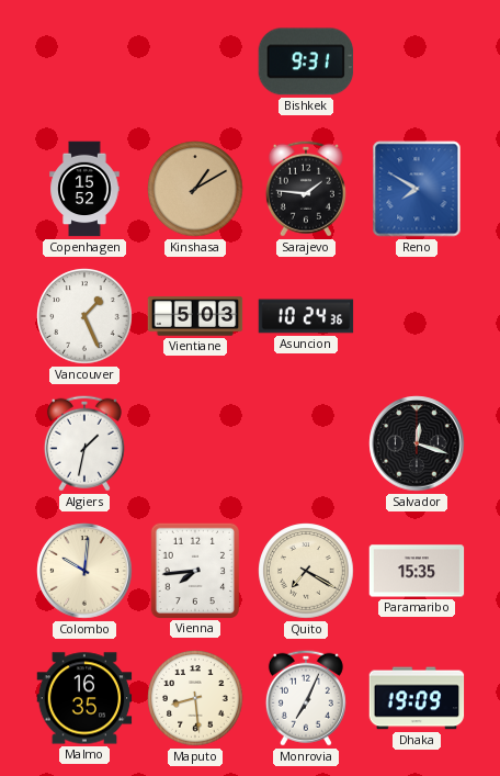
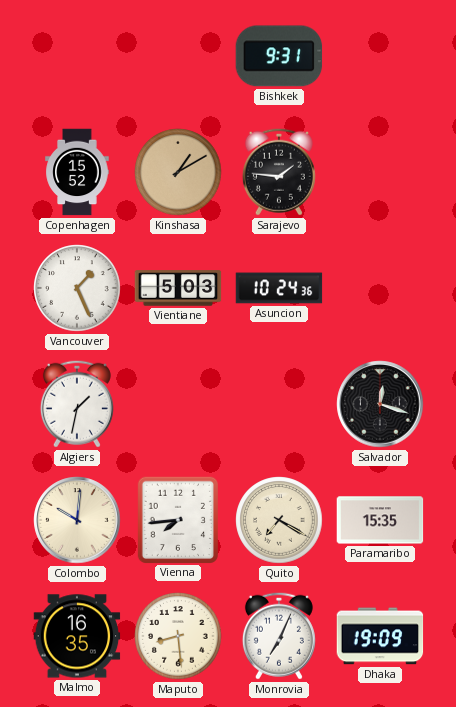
Reno: 7:50 -> none (417, 189)
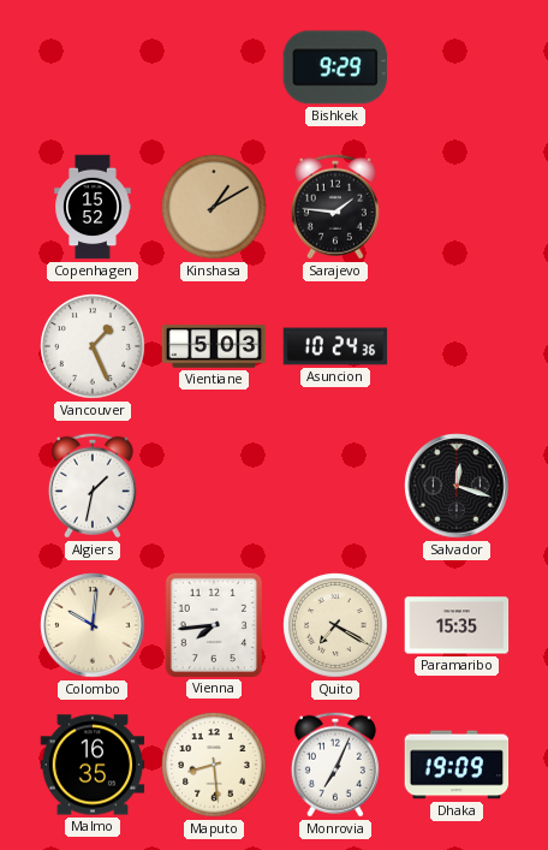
Bishkek: 9:31 -> 9:29 (335, 67)
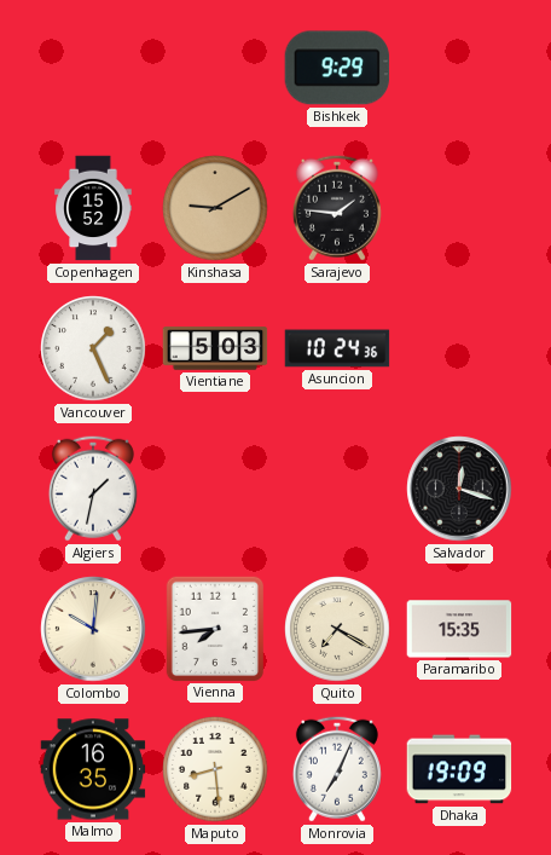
Kinshasa: 1:10 -> 9:10 (215, 208)
